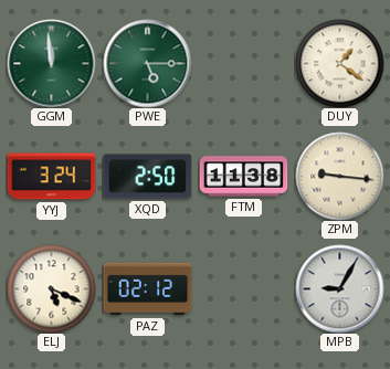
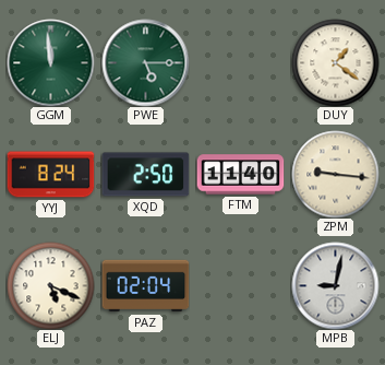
YYJ: 3:24 -> 8:24 (50, 175)
FTM: 11:38 -> 11:40 (240, 175)
PAZ: 02:12 -> 02:04 (145, 286)
MPB: 9:05 -> 9:02 (335, 285)
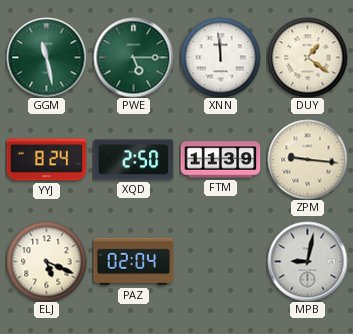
GGM: 11:59 -> 11:28 (46, 57)
XNN: none -> 11:59 (220, 57)
FTM: 11:40 -> 11:39 (220, 160)
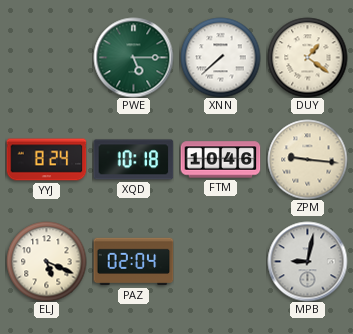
GGM: 11:28 -> none (46, 57)
XNN: 11:59 -> 7:38 (220, 57)
XQD: 2:50 -> 10:18 (133, 160)
FTM: 11:39 -> 10:46 (220, 160)
